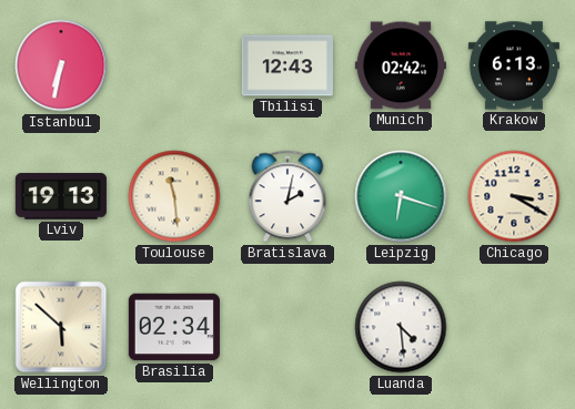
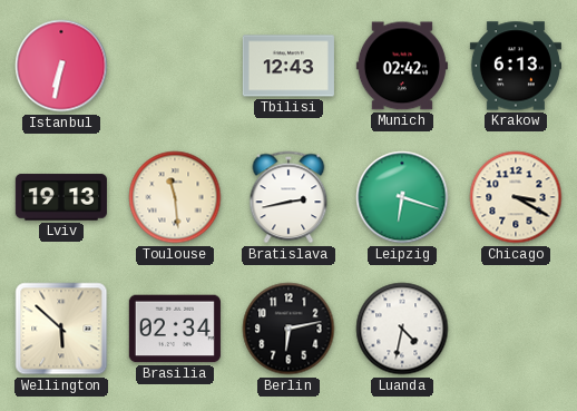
Bratislava: 2:02 -> 2:43 (288, 197)
Berlin: none -> 6:13 (288, 329)
Luanda: 4:29 -> 4:32 (402, 329)
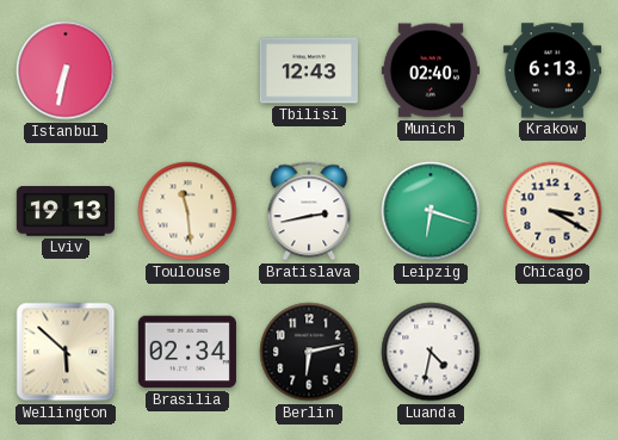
Munich: 02:42 -> 02:40 (431, 70)
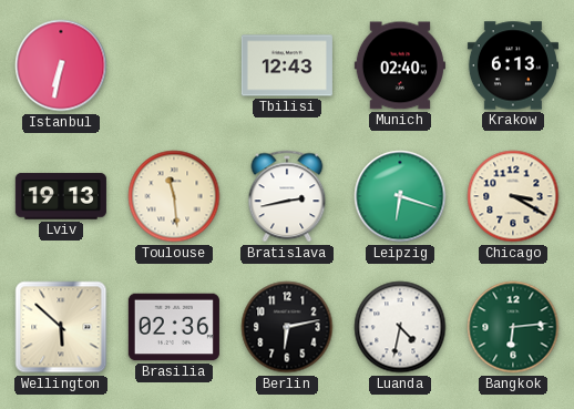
Brasilia: 02:34 -> 02:36 (174, 327)
Bangkok: none -> 6:14 (513, 327)
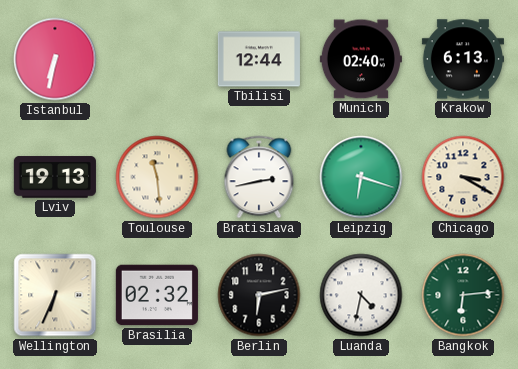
Tbilisi: 12:43 -> 12:44 (259, 59)
Wellington: 5:52 -> 6:34 (55, 295)
Brasilia: 02:36 -> 02:32 (157, 295)
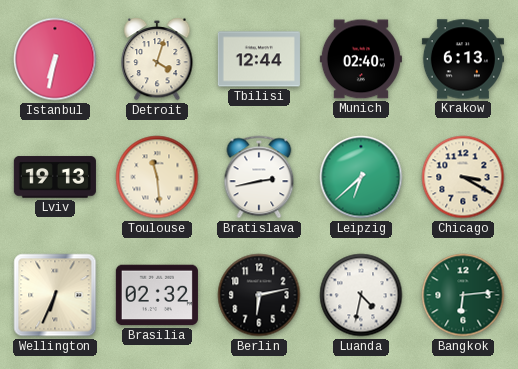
Detroit: none -> 4:03 (157, 59)
Leipzig: 6:18 -> 6:38 (361, 177)
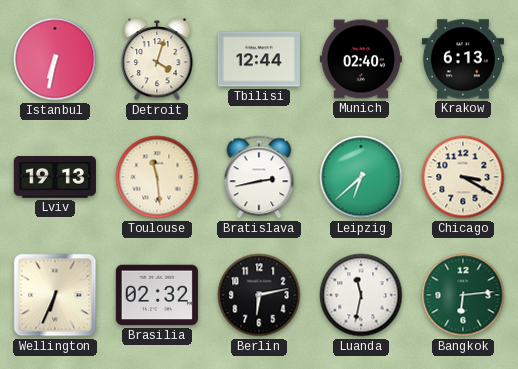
Luanda: 4:32 -> 11:32 (361, 295)
